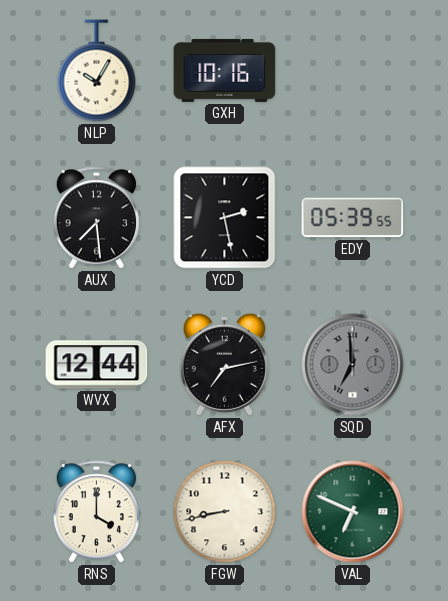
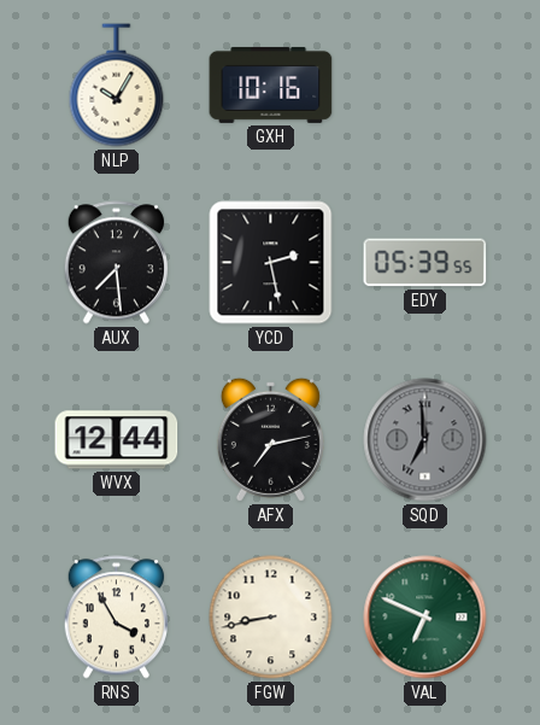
RNS: 4:00 -> 3:55 (116, 618)
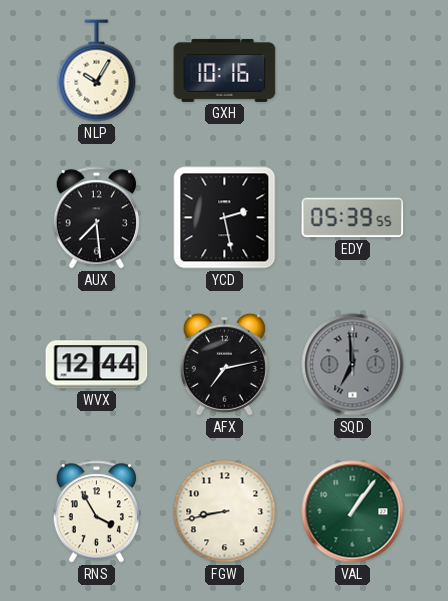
VAL: 6:49 -> 1:06 (353, 512)
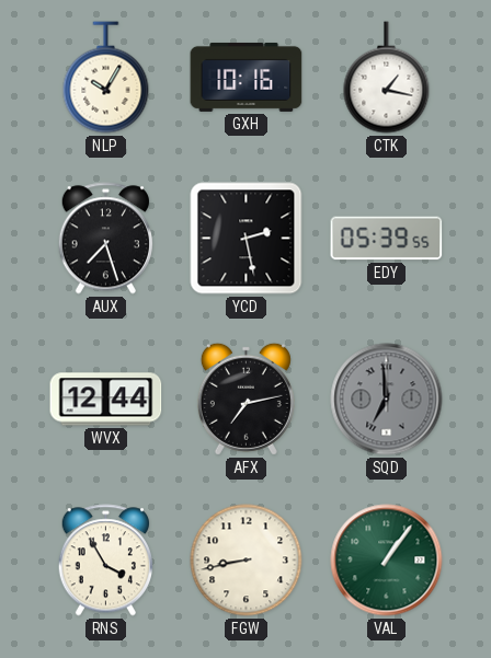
CTK: none -> 1:17 (387, 78)
AUX: 7:29 -> 7:27 (105, 239)
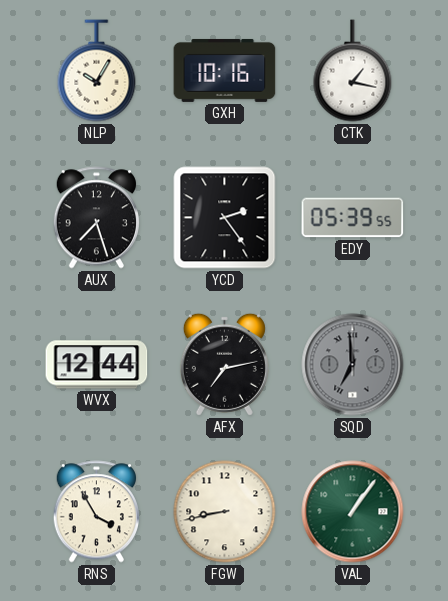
YCD: 2:28 -> 2:24 (225, 218)
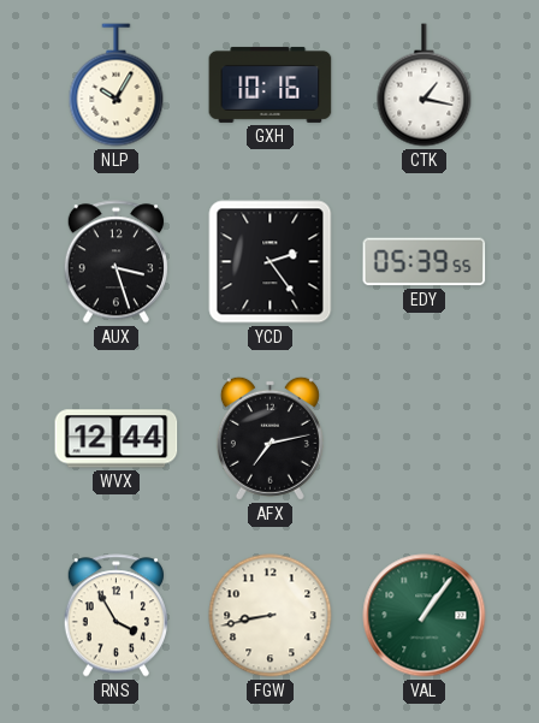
AUX: 7:27 -> 3:27 (115, 262)
SQD: 6:59 -> none (353, 365)
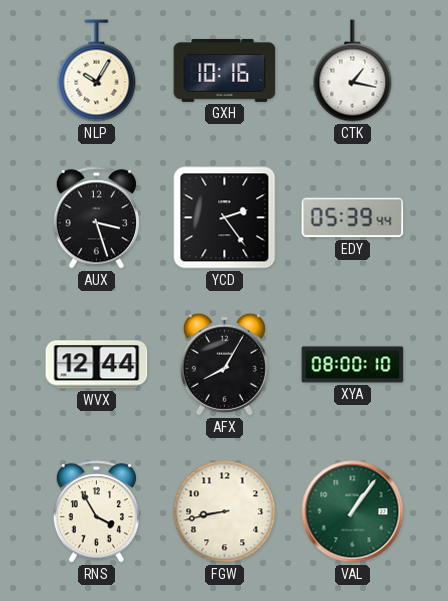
EDY: 05:39:55 -> 05:39:44 (353, 218)
AFX: 7:13 -> 8:05 (224, 364)
XYA: none -> 08:00 (353, 365)
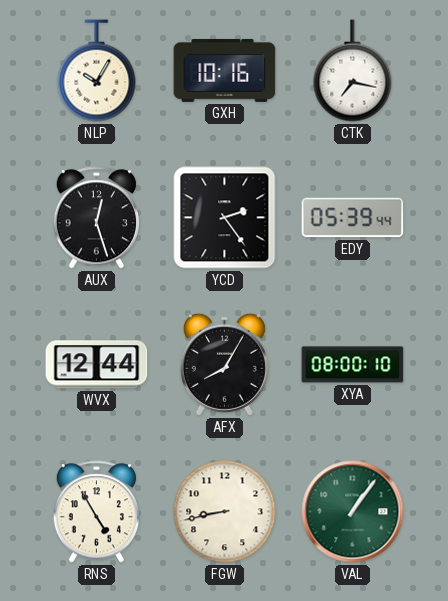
CTK: 1:17 -> 7:17 (353, 71)
AUX: 3:27 -> 12:27 (96, 218)
RNS: 3:55 -> 4:55 (96, 512)
